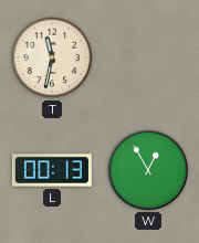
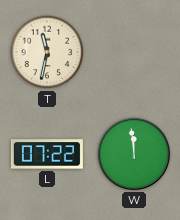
L: 00:13 -> 07:22 (47, 154)
W: 12:55 -> 11:59 (134, 154)
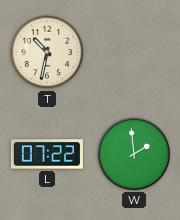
T: 11:32 -> 10:32 (47, 52)
W: 11:59 -> 1:59 (134, 154)
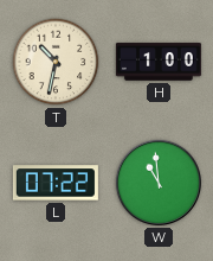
H: none -> 1:00 (159, 62)
W: 1:59 -> 10:59 (159, 183)
